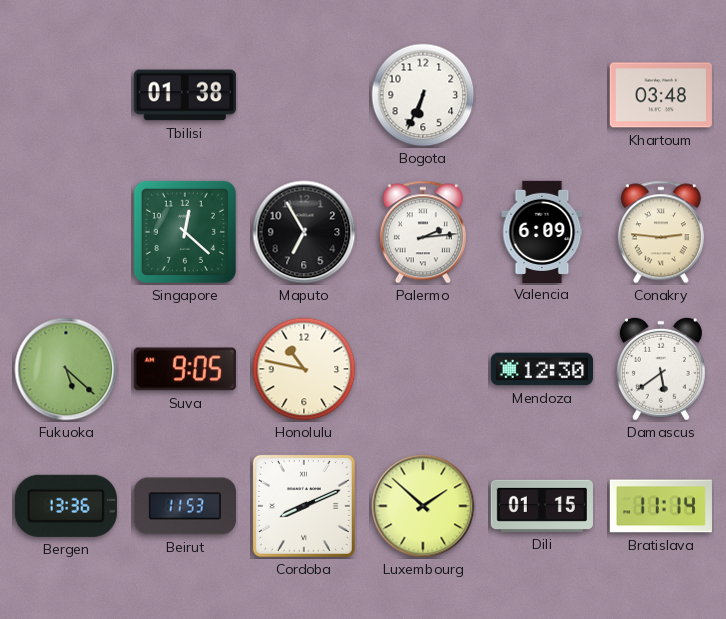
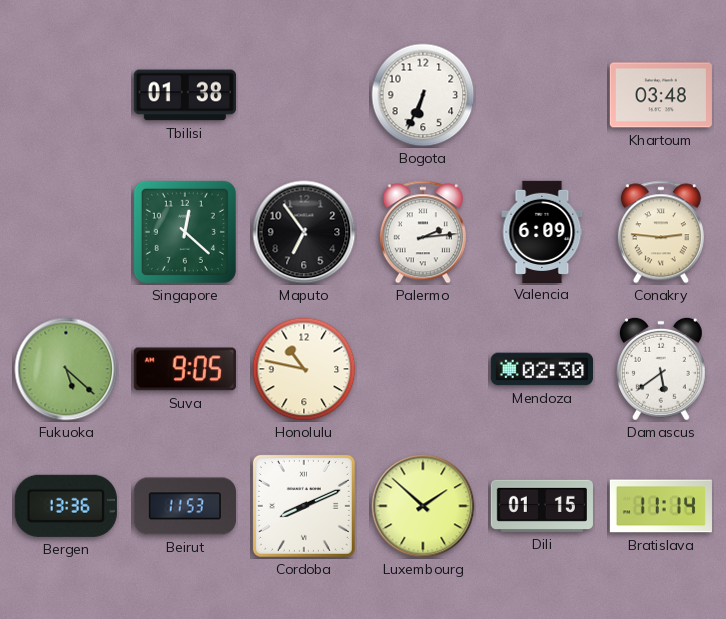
Maputo: 6:55 -> 6:54 (304, 232)
Mendoza: 12:30 -> 02:30 (541, 369)
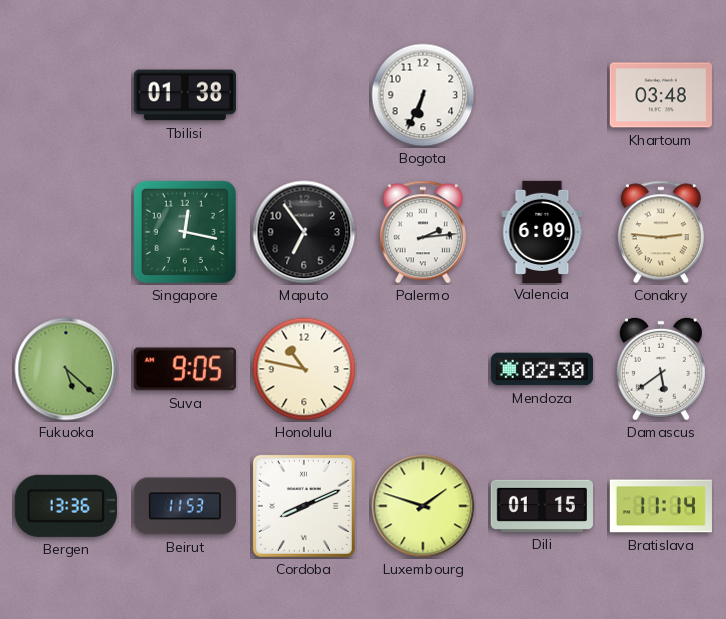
Singapore: 12:22 -> 12:17 (185, 232)
Luxembourg: 1:52 -> 1:48 (423, 506)
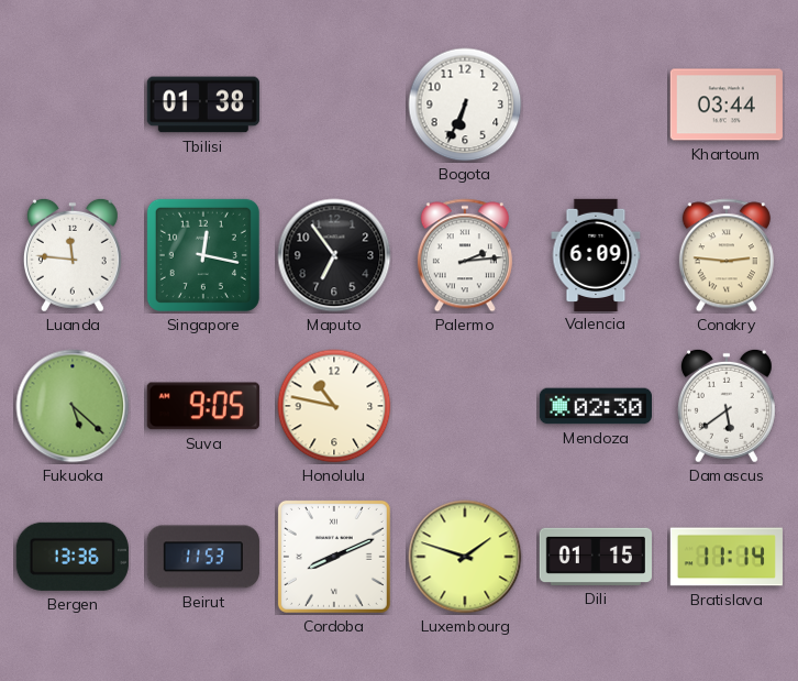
Khartoum: 03:48 -> 03:44 (727, 105)
Luanda: none -> 11:46 (73, 255)
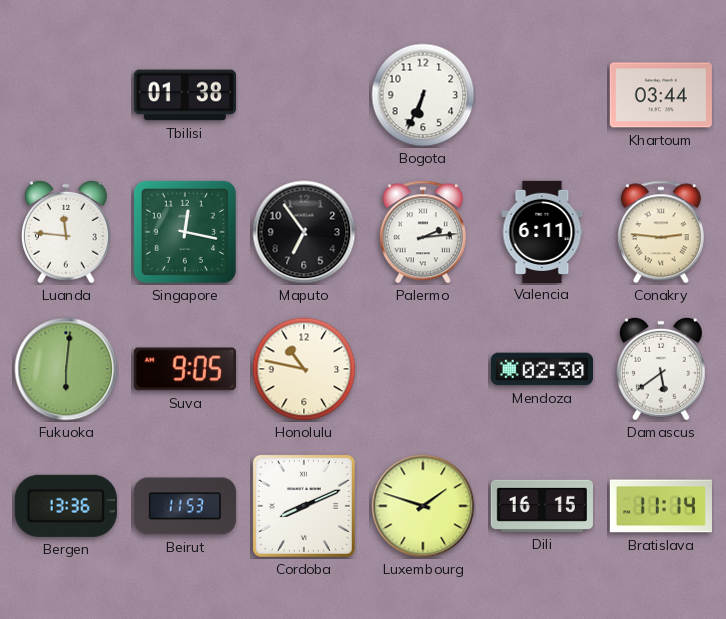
Valencia: 6:09 -> 6:11 (542, 231)
Fukuoka: 5:22 -> 6:01 (66, 369)
Dili: 01:15 -> 16:15 (542, 506)
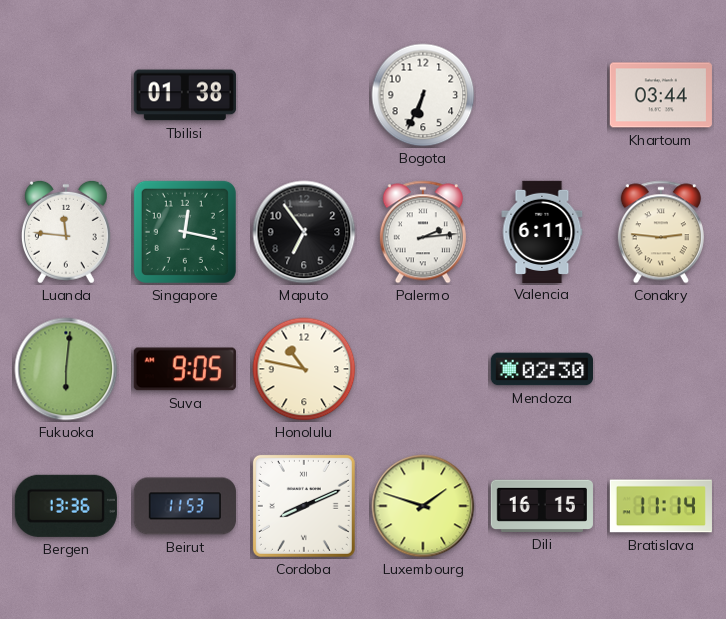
Damascus: 5:39 -> none (661, 369)
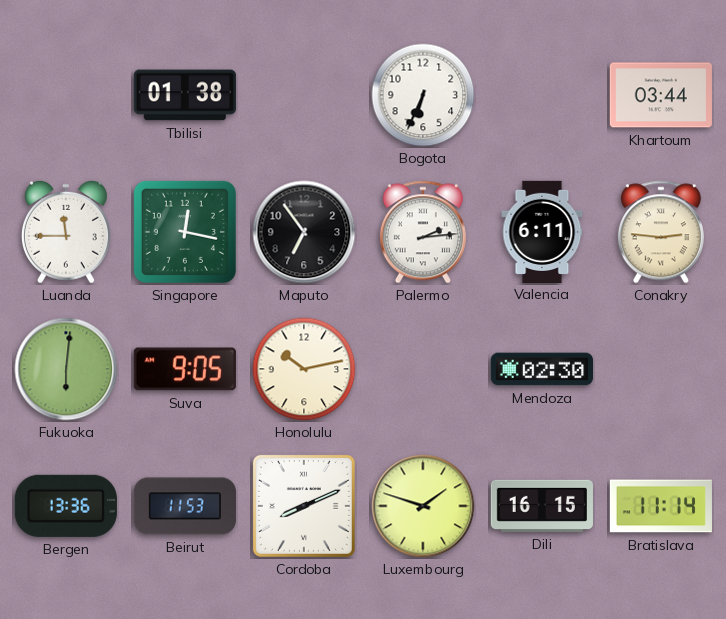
Luanda: 11:46 -> 11:45 (66, 232)
Honolulu: 10:47 -> 10:13 (304, 369)
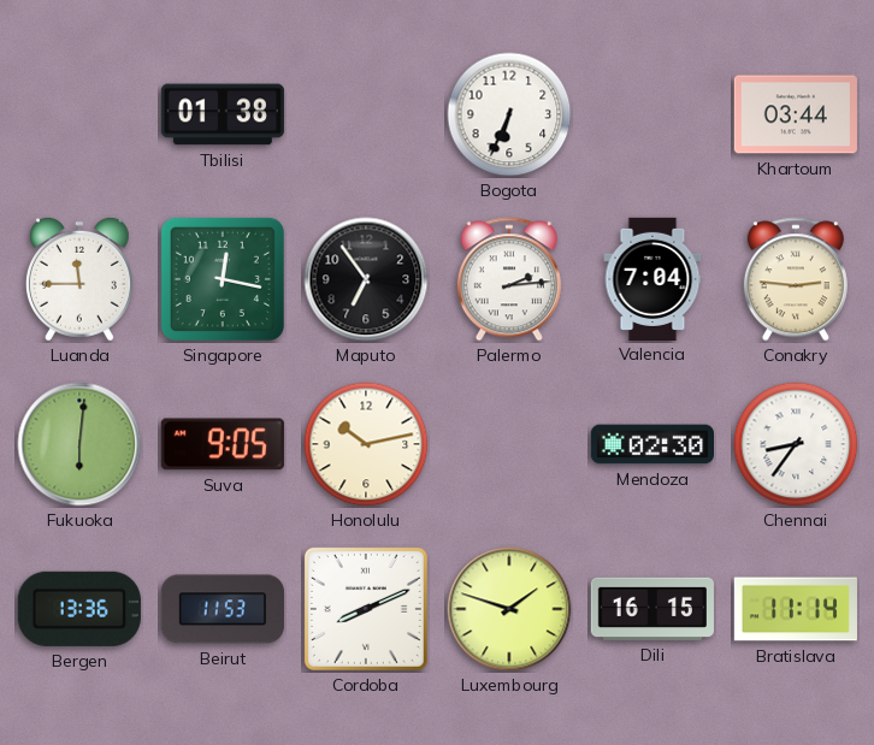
Valencia: 6:11 -> 7:04 (652, 278)
Chennai: none -> 8:36 (796, 444)
